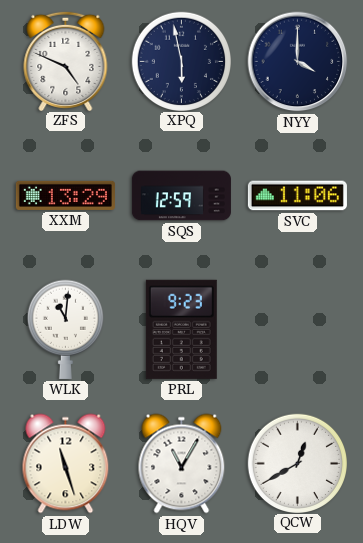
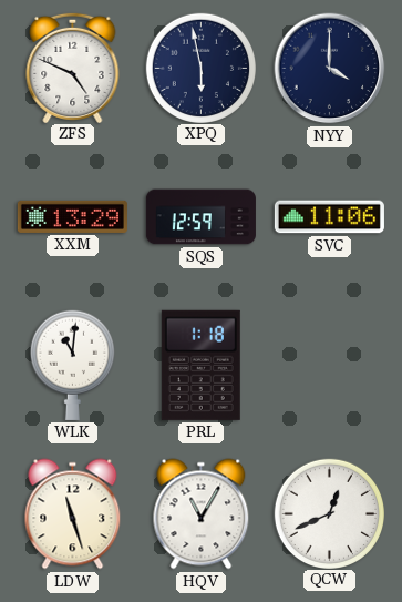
PRL: 9:23 -> 1:18 (200, 365)
QCW: 12:40 -> 12:41 (329, 513)
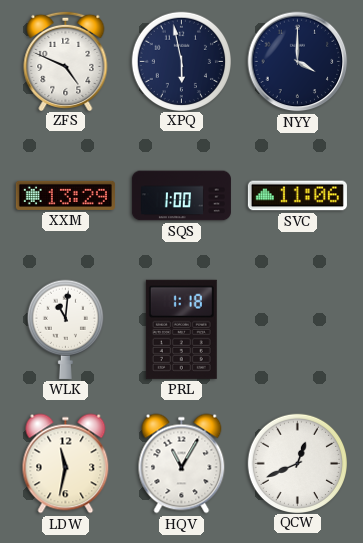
SQS: 12:59 -> 1:00 (181, 196)
LDW: 11:27 -> 11:32 (66, 464)
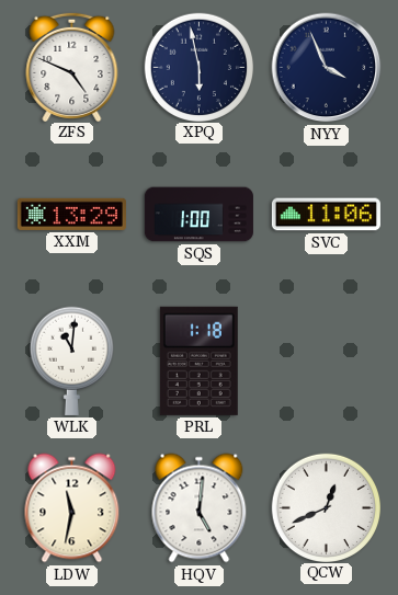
NYY: 4:00 -> 3:56 (327, 68)
HQV: 11:05 -> 5:01 (200, 508)
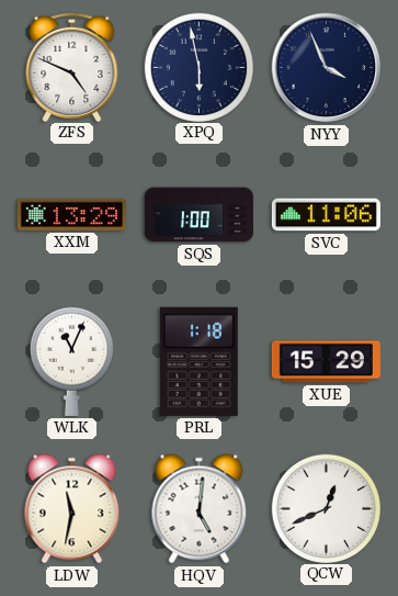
WLK: 11:01 -> 11:04 (71, 361)
XUE: none -> 15:29 (326, 362)
